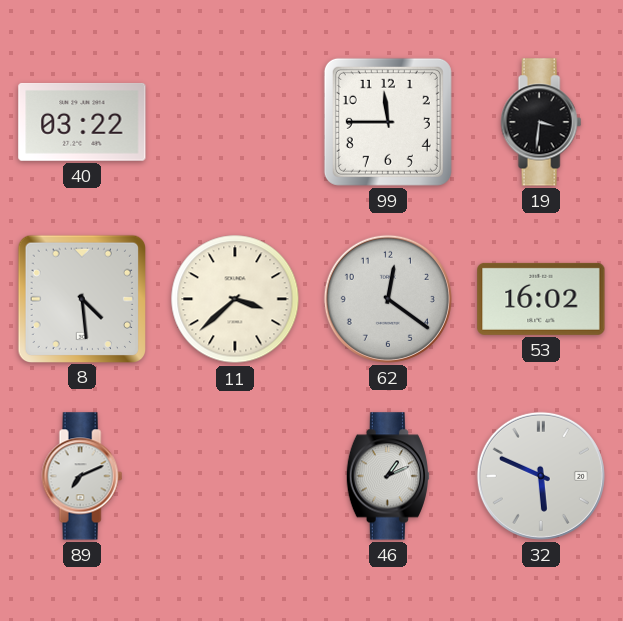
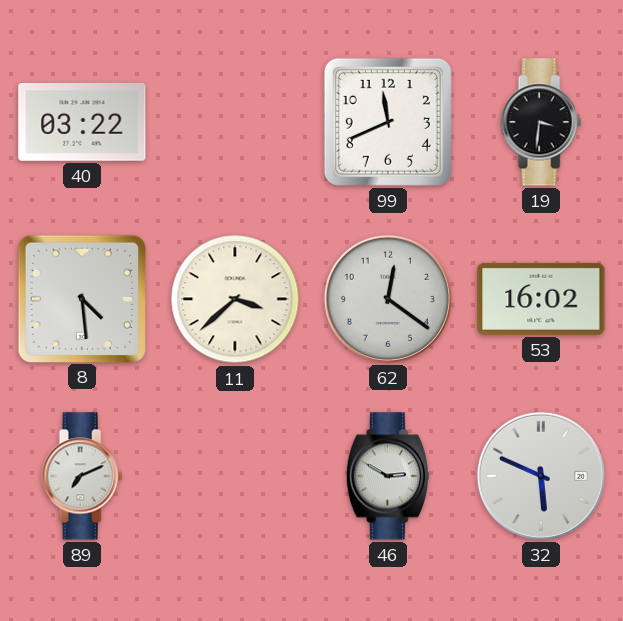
99: 11:45 -> 11:41 (388, 122)
46: 1:11 -> 2:50 (388, 476)
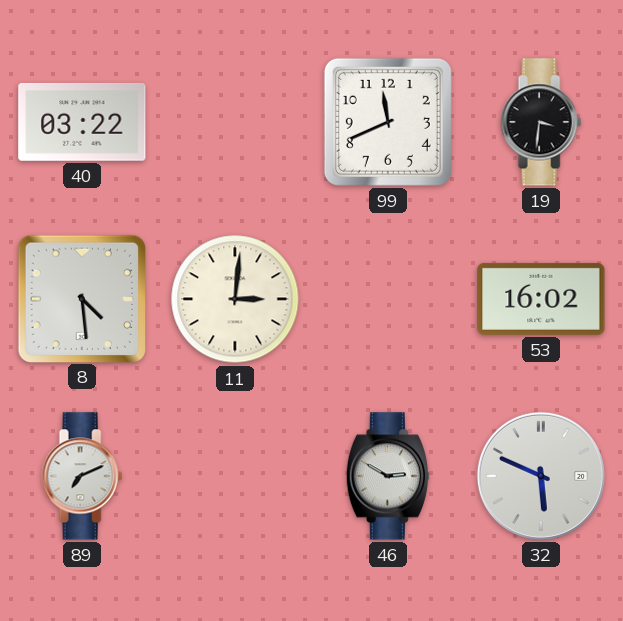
11: 3:38 -> 3:01 (235, 299)
62: 12:21 -> none (388, 299)
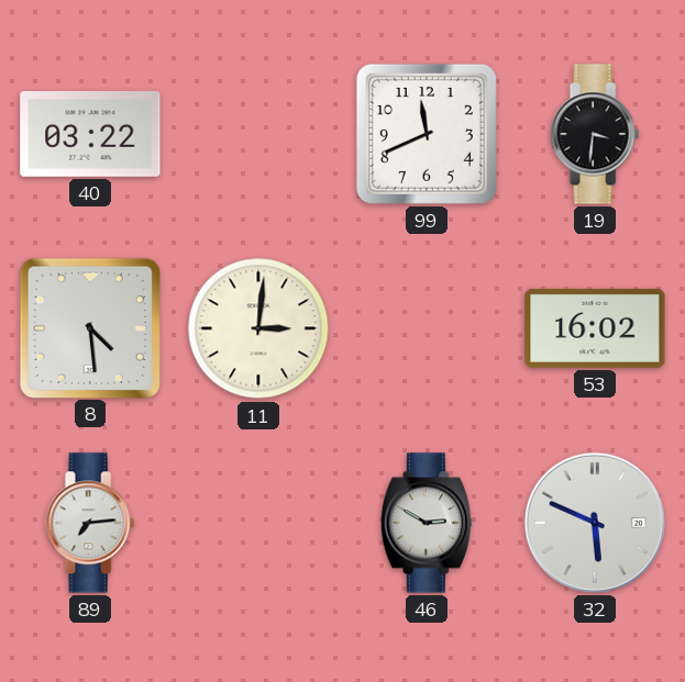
89: 7:11 -> 7:14 (90, 523)
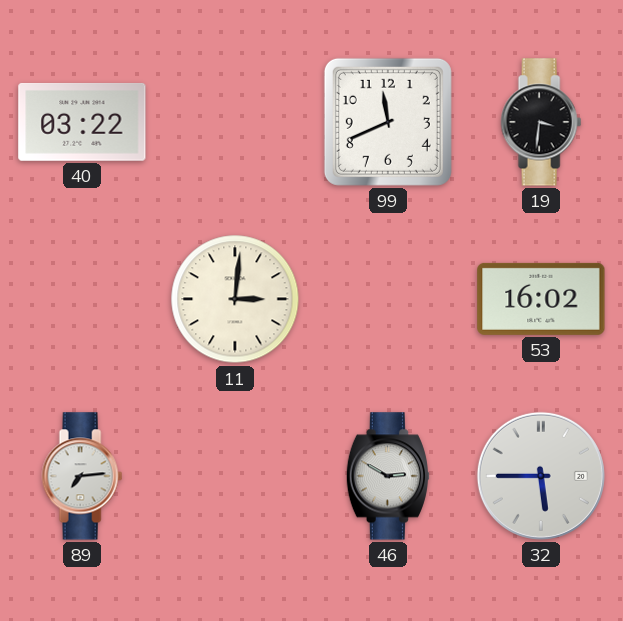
8: 4:29 -> none (89, 327)
32: 5:49 -> 5:45 (541, 476)
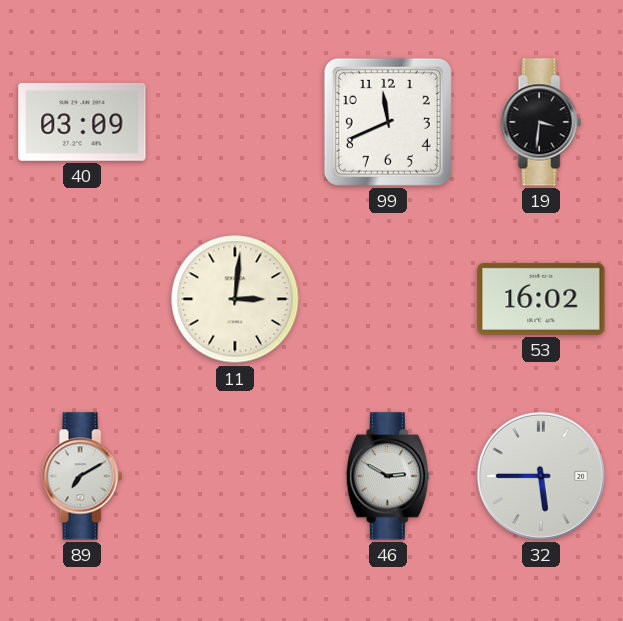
40: 03:22 -> 03:09 (82, 122)
89: 7:14 -> 7:10 (82, 476)
